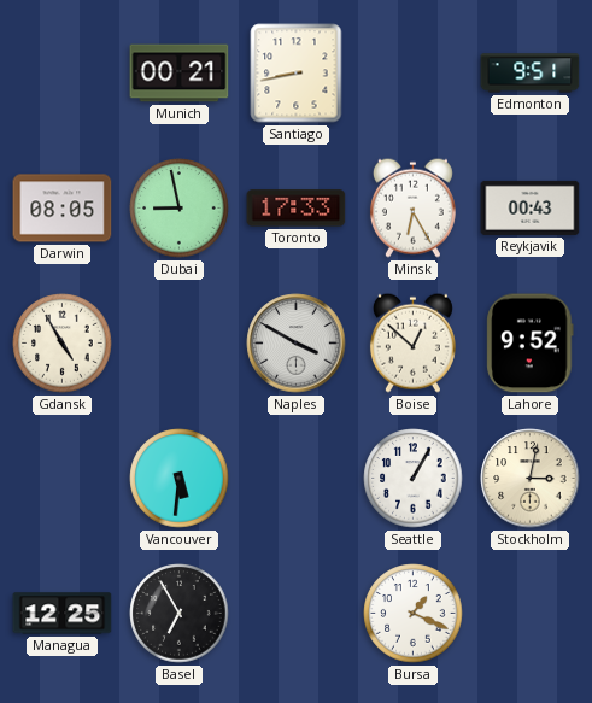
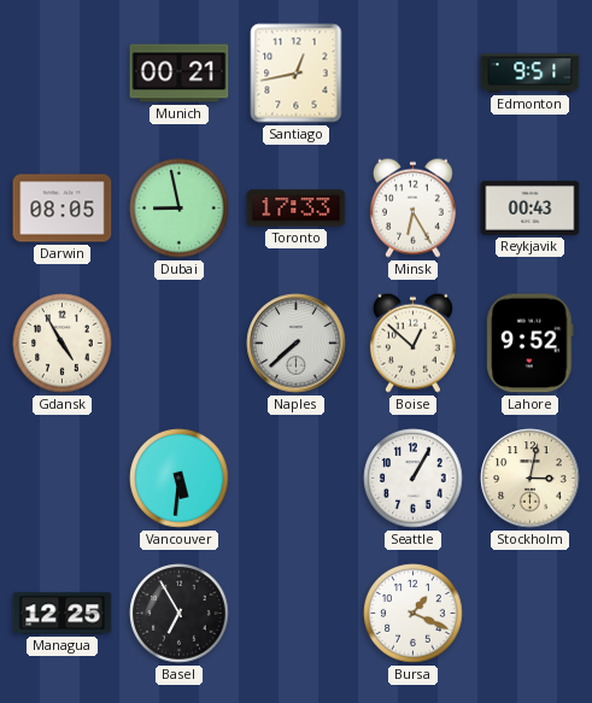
Santiago: 8:43 -> 12:43 (297, 74)
Naples: 3:50 -> 7:38 (297, 344)
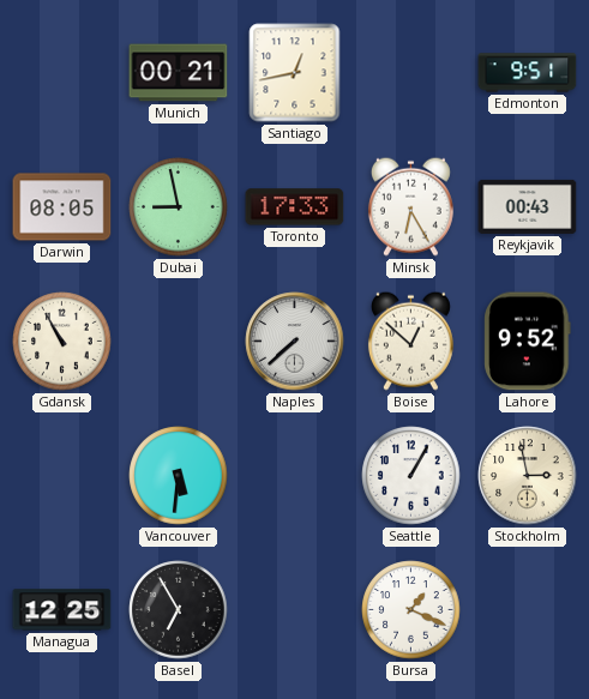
Gdansk: 4:55 -> 10:55 (62, 342)
Stockholm: 3:02 -> 2:58 (528, 476)
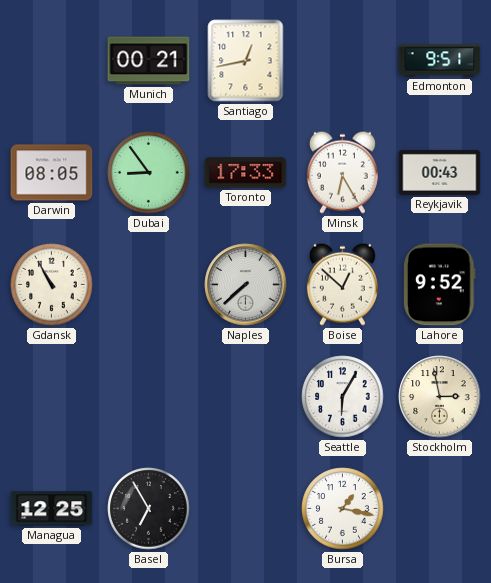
Dubai: 8:58 -> 8:54 (149, 173)
Vancouver: 5:31 -> none (179, 476)
Seattle: 1:05 -> 6:05 (343, 397)
Bursa: 1:19 -> 1:17 (343, 509)
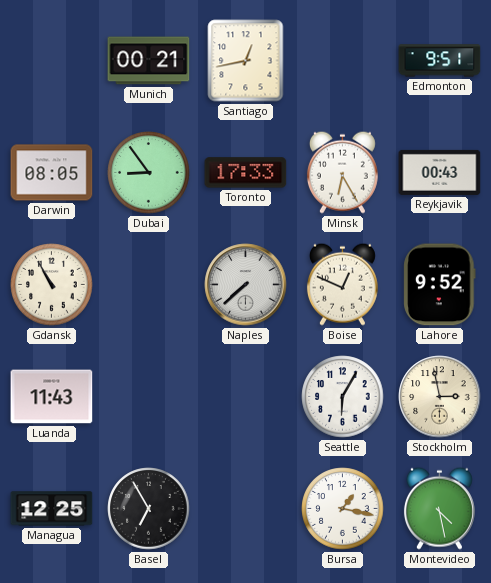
Boise: 12:52 -> 12:49 (342, 284)
Luanda: none -> 11:43 (52, 397)
Montevideo: none -> 4:28 (439, 508)
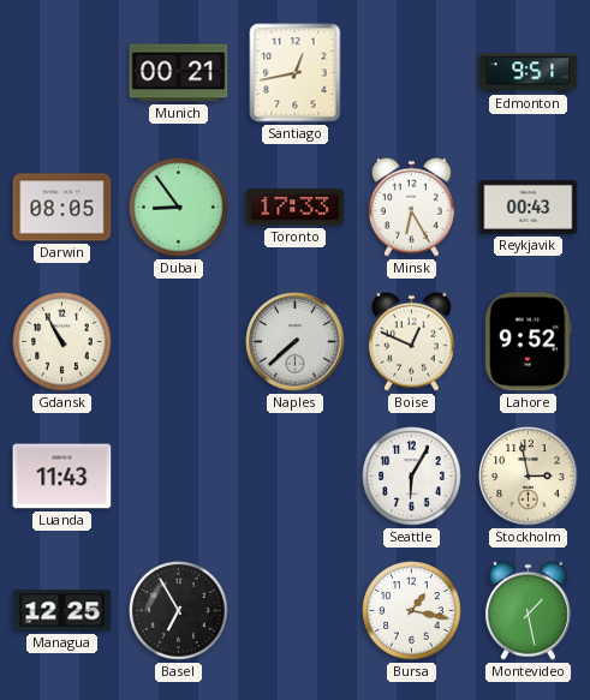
Montevideo: 4:28 -> 1:28 (528, 610)
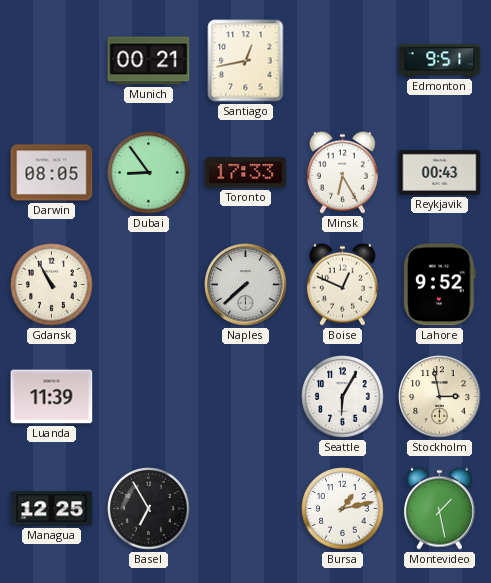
Luanda: 11:43 -> 11:39 (52, 397)
Bursa: 1:17 -> 1:13 (343, 509)
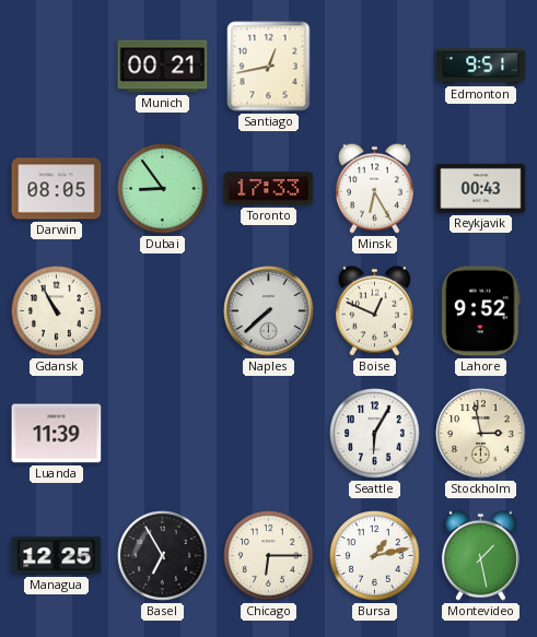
Chicago: none -> 6:15 (269, 556)
